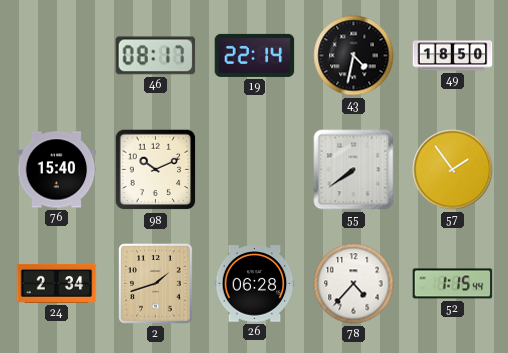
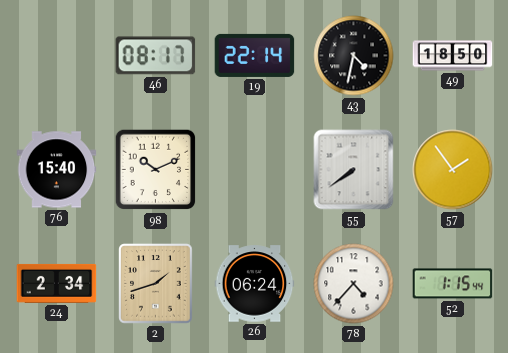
26: 06:28 -> 06:24 (255, 284)
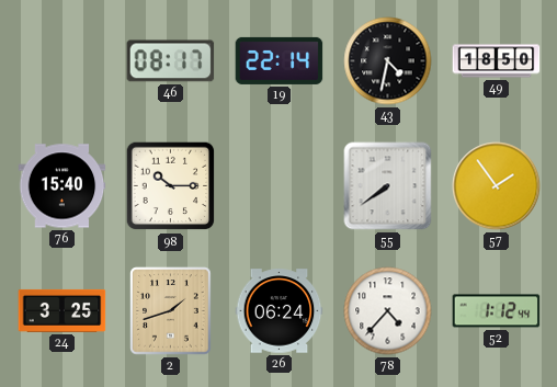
98: 10:11 -> 10:15 (171, 186)
24: 2:34 -> 3:25 (62, 310)
52: 1:15 -> 1:12 (497, 311)
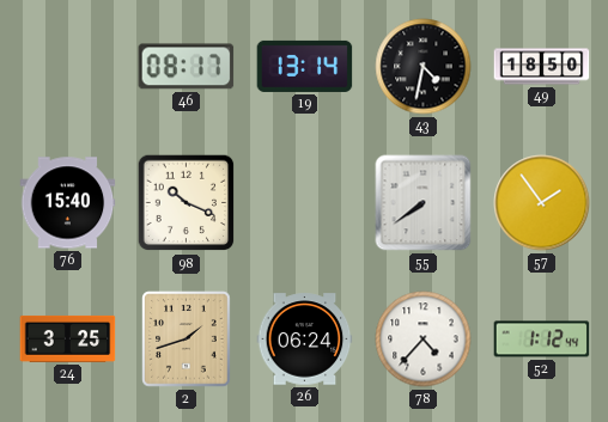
19: 22:14 -> 13:14 (305, 66)
98: 10:15 -> 10:19 (187, 203)
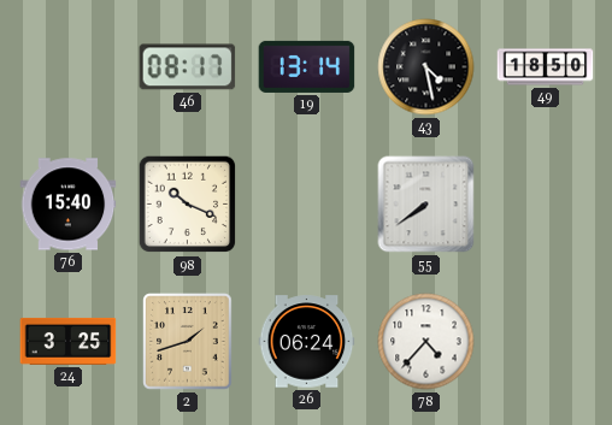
43: 4:32 -> 4:28 (426, 67)
57: 1:54 -> none (542, 203)
52: 1:12 -> none (542, 340)
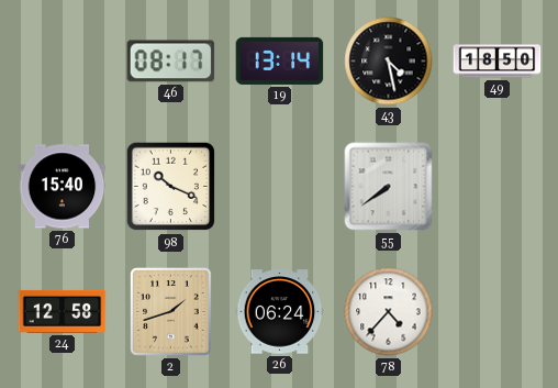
24: 3:25 -> 12:58 (63, 311)
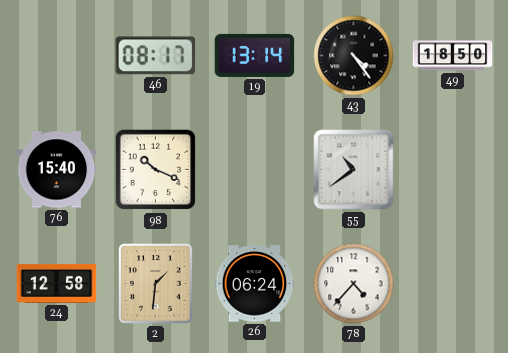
43: 4:28 -> 4:24 (354, 56)
55: 7:39 -> 10:39 (354, 170)
2: 1:42 -> 1:31 (156, 284)
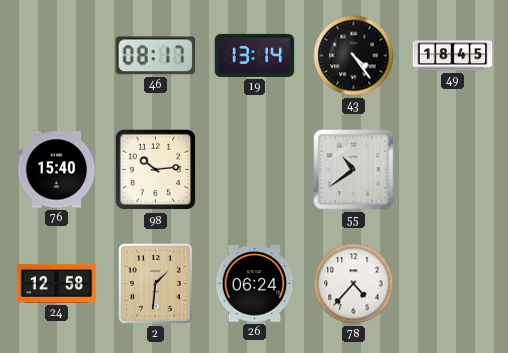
49: 18:50 -> 18:45 (453, 56)
98: 10:19 -> 10:14 (156, 170)
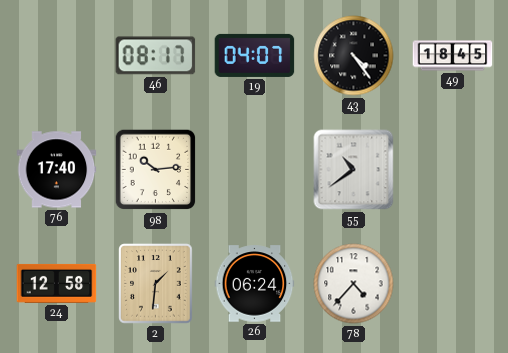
19: 13:14 -> 04:07 (255, 55)
76: 15:40 -> 17:40 (57, 170)
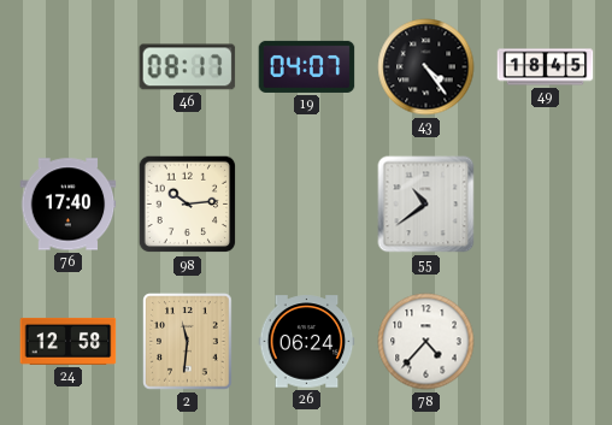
2: 1:31 -> 11:31 (188, 342)
